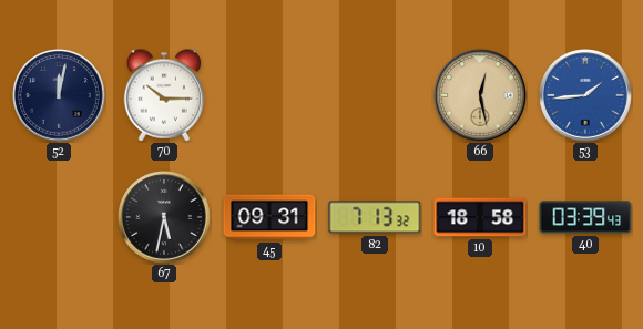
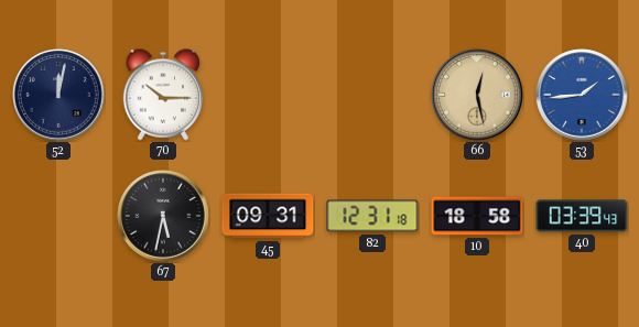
82: 7:13 -> 12:31 (372, 216)
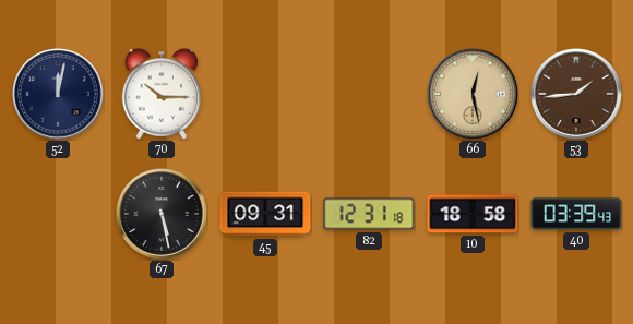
53 dial: blue -> brown (577, 95)
67: 5:32 -> 5:28 (163, 215)
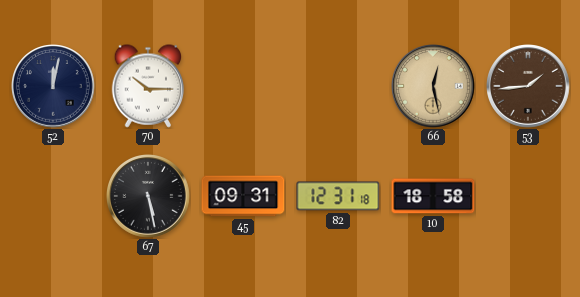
40: 03:39 -> none (576, 214)
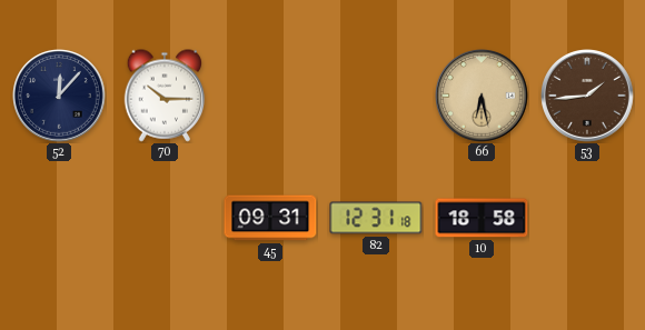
52: 12:02 -> 12:07 (60, 97)
66: 12:28 -> 6:28 (483, 97)
67: 5:28 -> none (149, 197)
